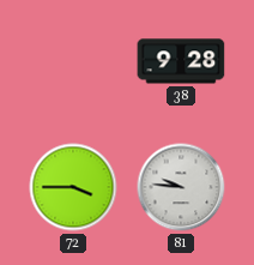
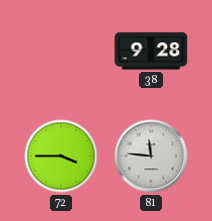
81: 9:46 -> 11:46 (151, 156)
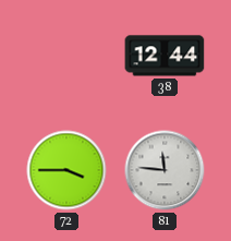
38: 9:28 -> 12:44 (165, 56)
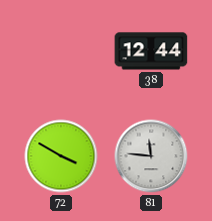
72: 3:45 -> 3:50 (61, 156)
